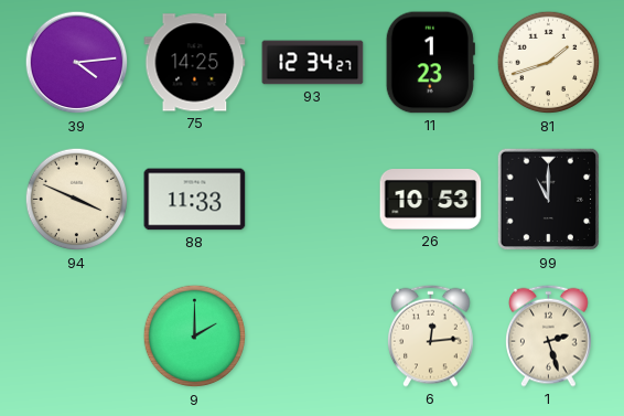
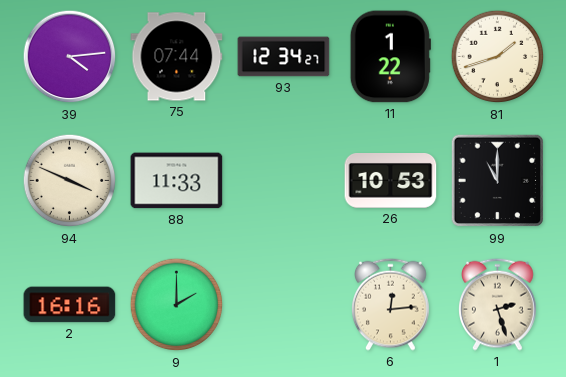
75: 14:25 -> 07:44 (177, 57)
11: 1:23 -> 1:22 (390, 57)
2: none -> 16:16 (70, 305)
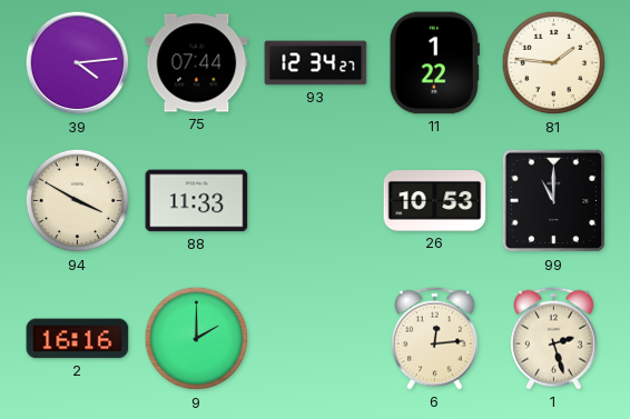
81: 1:42 -> 1:46 (554, 63)
94: 3:49 -> 3:50 (78, 201)
